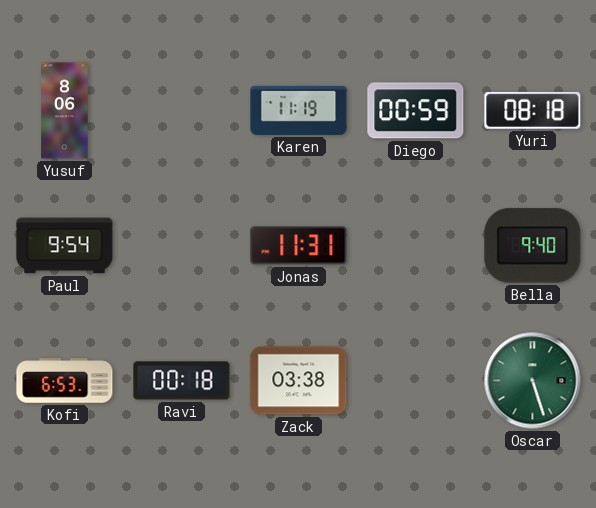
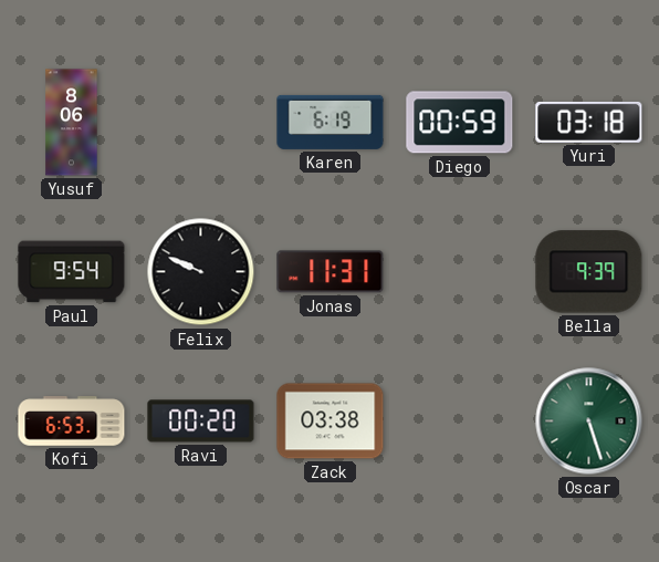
Karen: 11:19 -> 6:19 (331, 122)
Yuri: 08:18 -> 03:18 (589, 122)
Felix: none -> 9:49 (201, 272)
Bella: 9:40 -> 9:39 (589, 272)
Ravi: 00:18 -> 00:20 (201, 421)
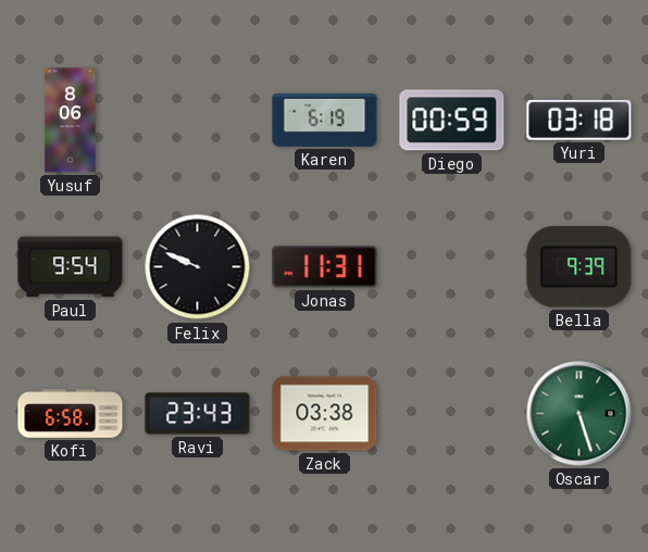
Kofi: 6:53 -> 6:58 (71, 414)
Ravi: 00:20 -> 23:43 (198, 414)
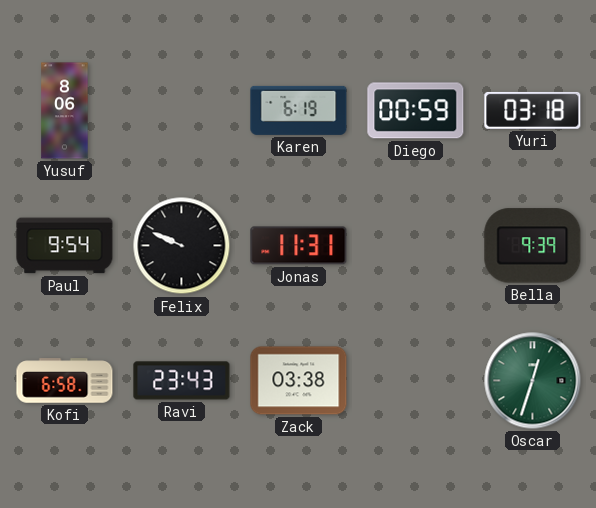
Oscar: 5:27 -> 12:33 (533, 381)
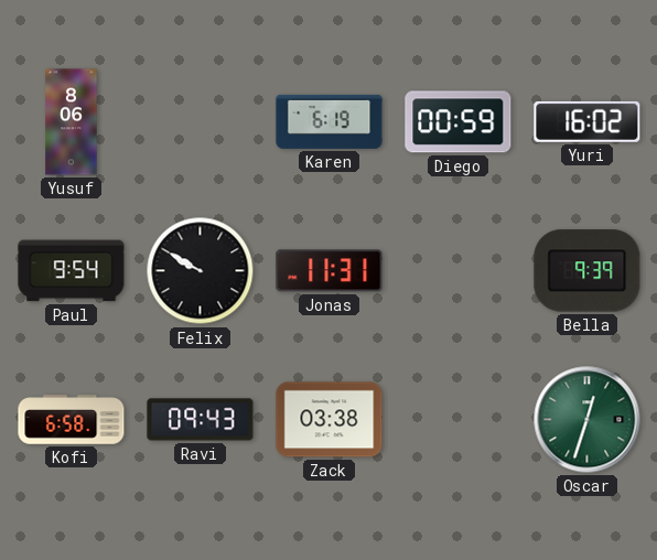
Yuri: 03:18 -> 16:02 (588, 121)
Felix: 9:49 -> 9:50 (201, 271)
Ravi: 23:43 -> 09:43 (201, 420)
